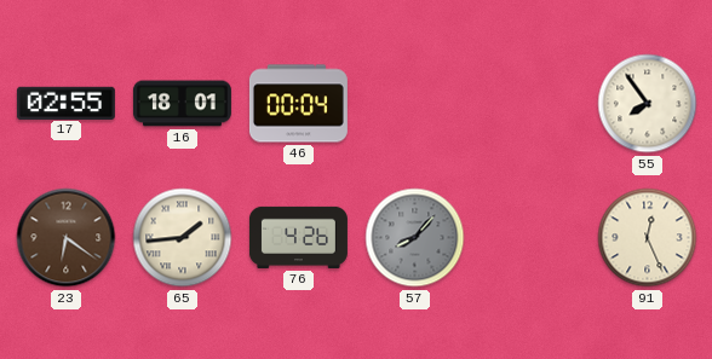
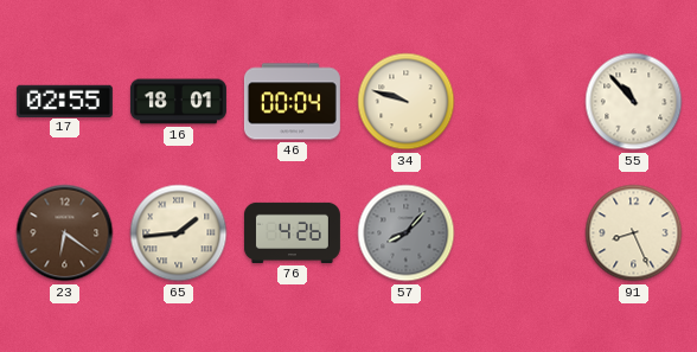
34: none -> 9:48 (407, 102)
55: 7:54 -> 10:53 (634, 102)
91: 12:26 -> 8:26 (634, 233)
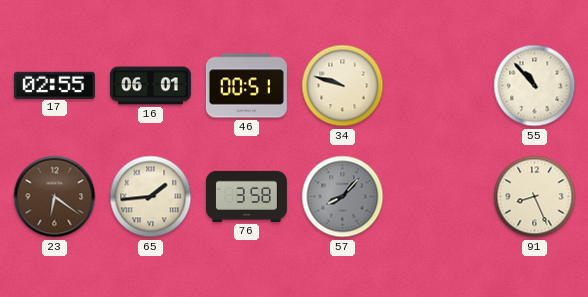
16: 18:01 -> 06:01 (150, 86)
46: 00:04 -> 00:51 (246, 86)
76: 4:26 -> 3:58 (246, 196)
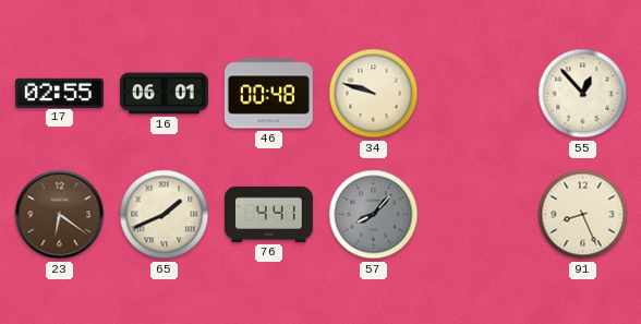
46: 00:51 -> 00:48 (268, 94)
55: 10:53 -> 12:53 (583, 94)
65: 1:44 -> 1:41 (165, 215)
76: 3:58 -> 4:41 (268, 214)
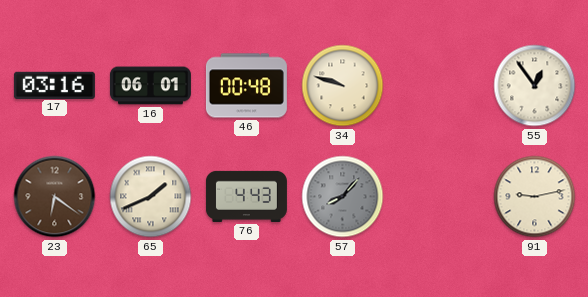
17: 02:55 -> 03:16 (54, 85)
55: 12:53 -> 12:54 (535, 86)
76: 4:41 -> 4:43 (246, 196)
91: 8:26 -> 9:13 (535, 197)
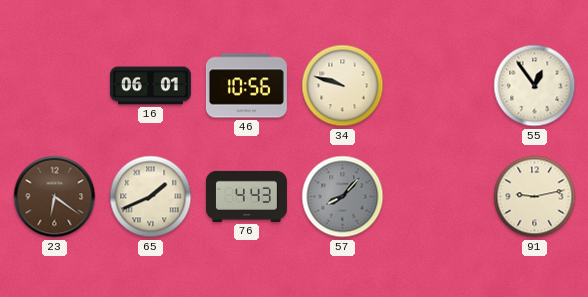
17: 03:16 -> none (54, 85)
46: 00:48 -> 10:56 (246, 86)
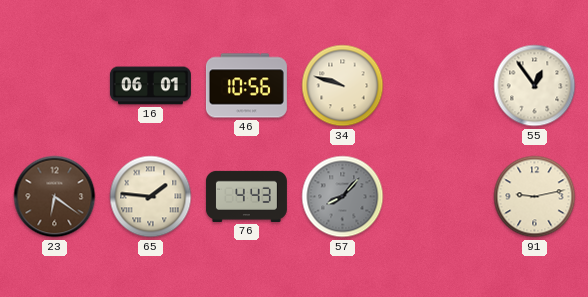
65: 1:41 -> 1:46 (151, 197)
